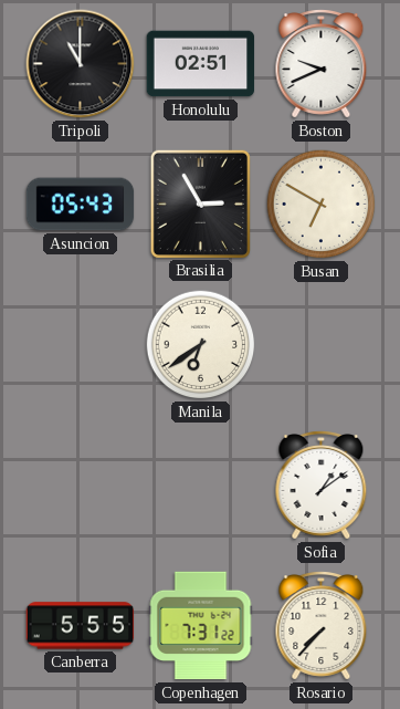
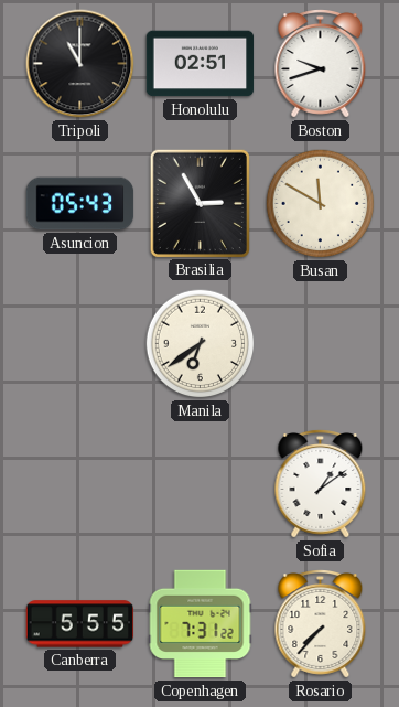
Boston: 9:41 -> 9:42 (321, 64)
Busan: 6:50 -> 11:50 (321, 204)
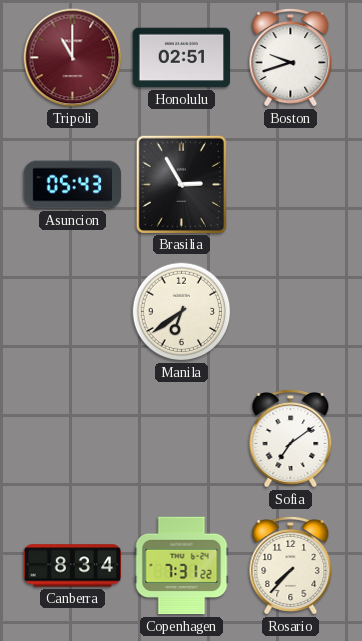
Tripoli dial: black -> burgundy (73, 58)
Busan: 11:50 -> none (321, 204)
Sofia: 1:09 -> 7:09 (291, 439)
Canberra: 5:55 -> 8:34 (73, 566)
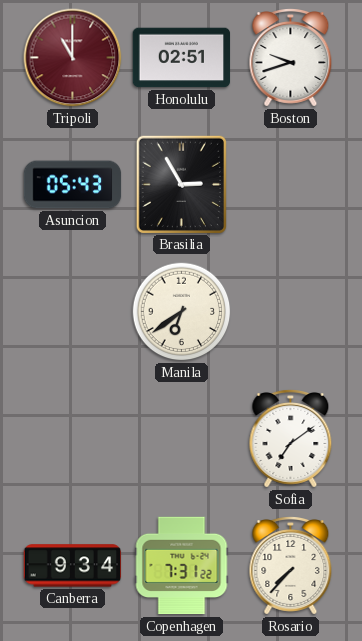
Canberra: 8:34 -> 9:34 (73, 566)
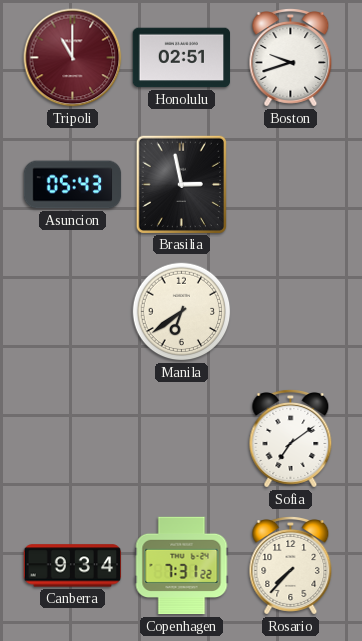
Brasilia: 2:55 -> 2:58 (181, 184)
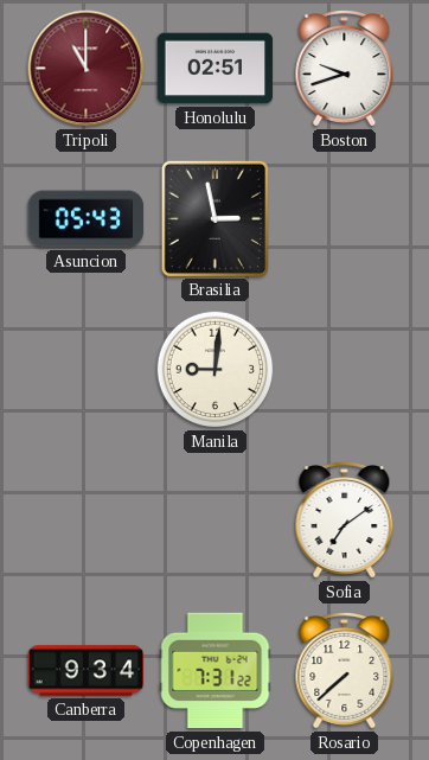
Manila: 6:39 -> 9:01 (216, 370)
Rosario: 7:37 -> 7:38 (345, 671)
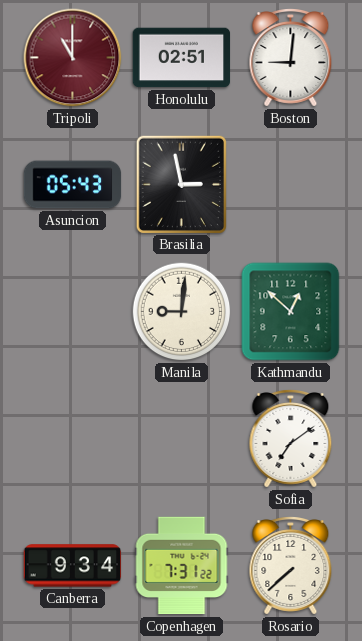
Boston: 9:42 -> 9:01 (291, 58)
Kathmandu: none -> 12:52 (291, 312)
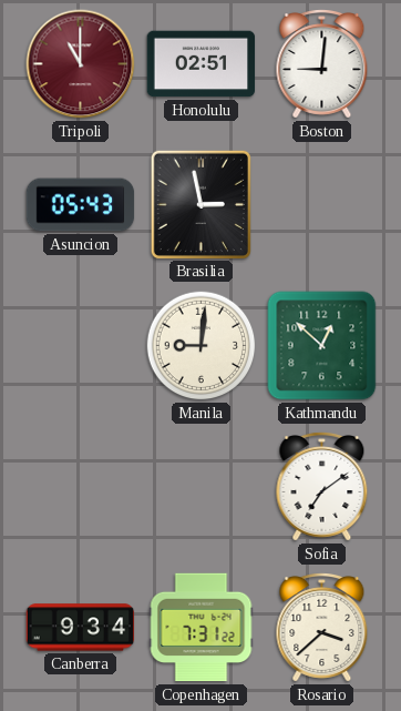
Rosario: 7:38 -> 3:38 (322, 628)
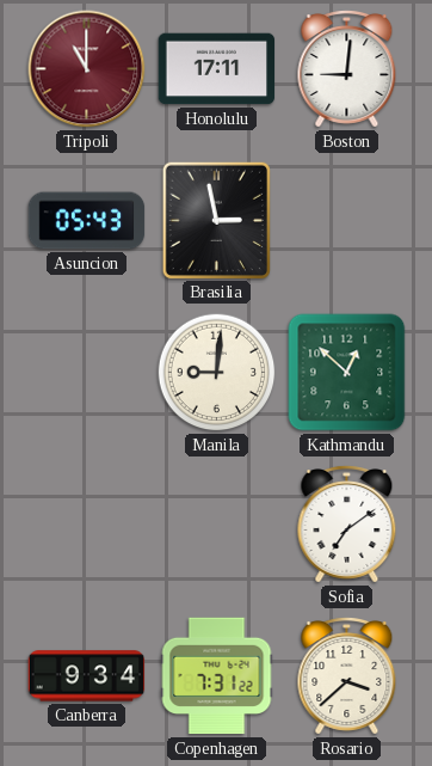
Honolulu: 02:51 -> 17:11 (217, 69)
